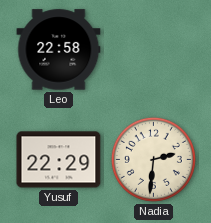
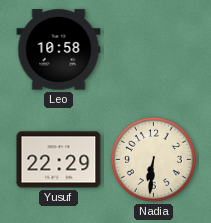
Leo: 22:58 -> 10:58 (59, 50)
Nadia: 2:31 -> 6:31 (153, 159)
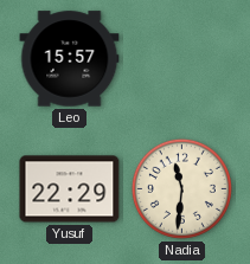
Leo: 10:58 -> 15:57 (70, 59)
Nadia: 6:31 -> 11:31 (181, 188)
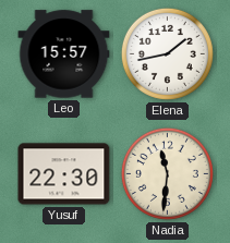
Elena: none -> 1:43 (167, 53)
Yusuf: 22:29 -> 22:30 (64, 174)
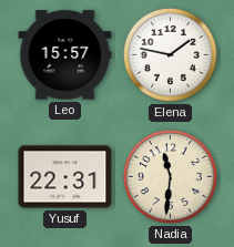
Elena: 1:43 -> 1:47 (170, 54)
Yusuf: 22:30 -> 22:31 (65, 177)
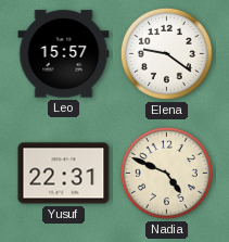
Elena: 1:47 -> 9:21 (166, 53)
Nadia: 11:31 -> 4:49 (166, 173)
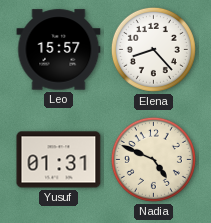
Elena: 9:21 -> 8:23 (153, 49)
Yusuf: 22:31 -> 01:31 (59, 160)
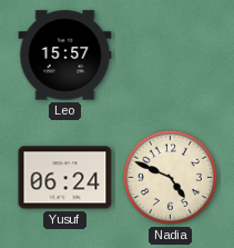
Elena: 8:23 -> none (153, 49)
Yusuf: 01:31 -> 06:24 (65, 178)
